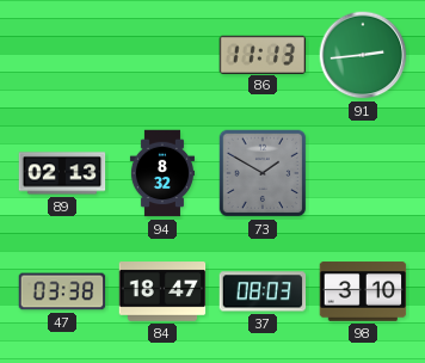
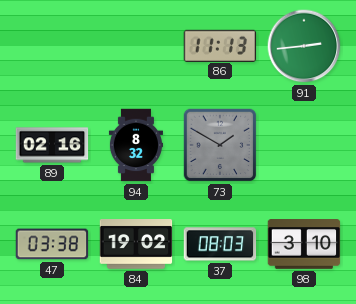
89: 02:13 -> 02:16 (52, 145)
84: 18:47 -> 19:02 (136, 244)
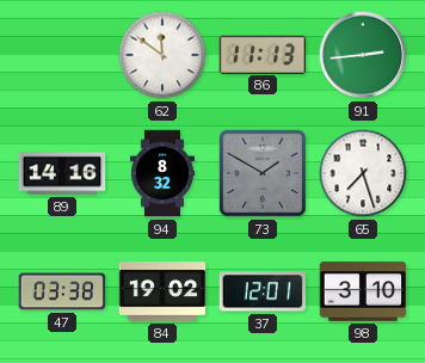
62: none -> 11:51 (162, 55)
89: 02:16 -> 14:16 (62, 173)
65: none -> 7:27 (363, 173)
37: 08:03 -> 12:01 (263, 291)
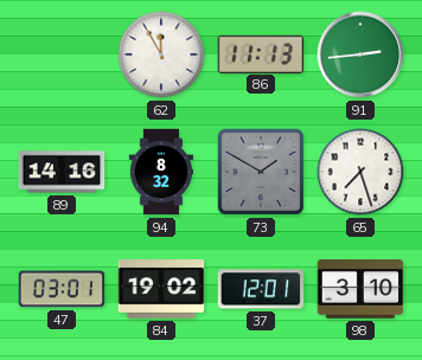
62: 11:51 -> 11:55 (161, 54)
47: 03:38 -> 03:01 (62, 289)
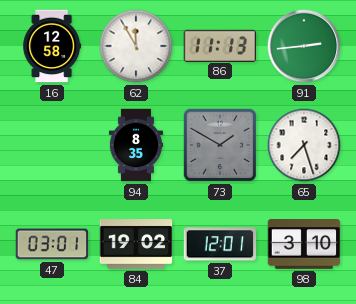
16: none -> 12:58 (52, 46)
89: 14:16 -> none (62, 172)
94: 8:32 -> 8:35 (136, 145)
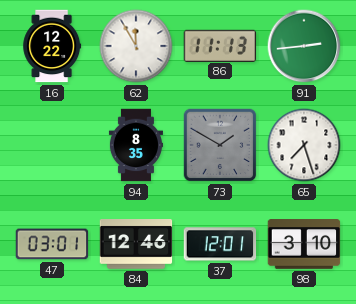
16: 12:58 -> 12:22 (52, 46)
84: 19:02 -> 12:46 (136, 244)
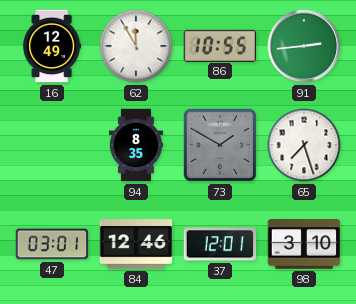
16: 12:22 -> 12:49 (52, 46)
86: 11:13 -> 10:55 (220, 45)
